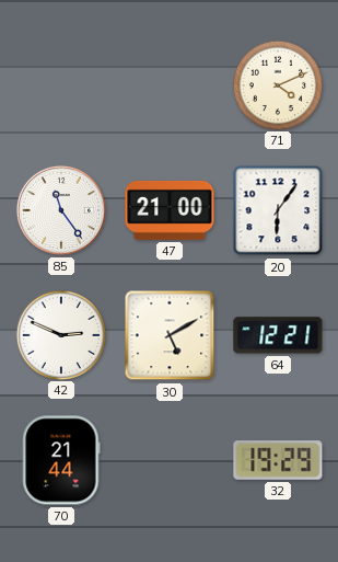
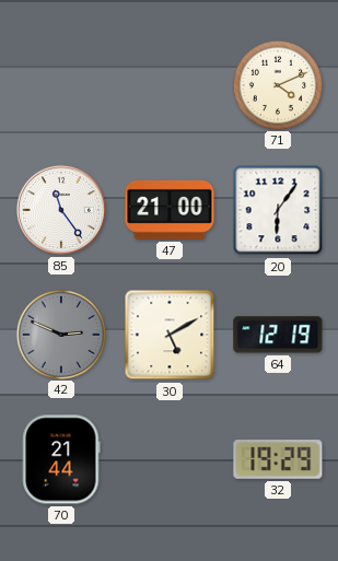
42 dial: white -> grey (60, 334)
64: 12:21 -> 12:19 (278, 335)
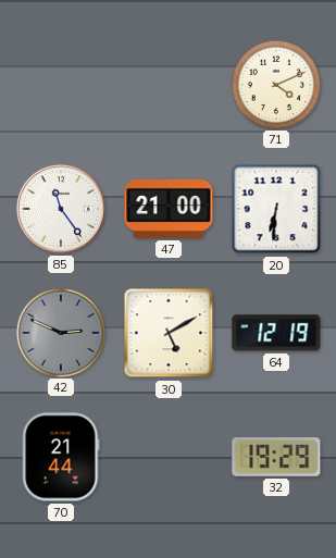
20: 6:06 -> 6:31 (276, 209)
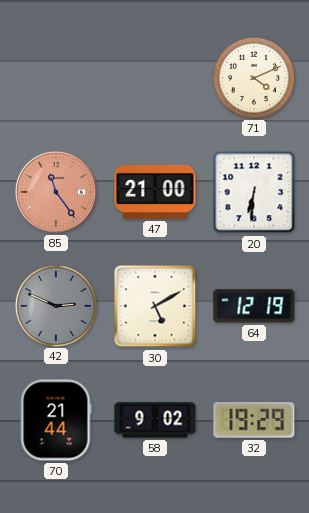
85 dial: white -> salmon (56, 192)
58: none -> 9:02 (155, 420)
